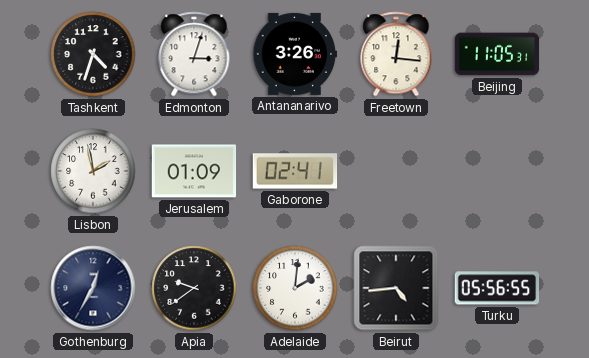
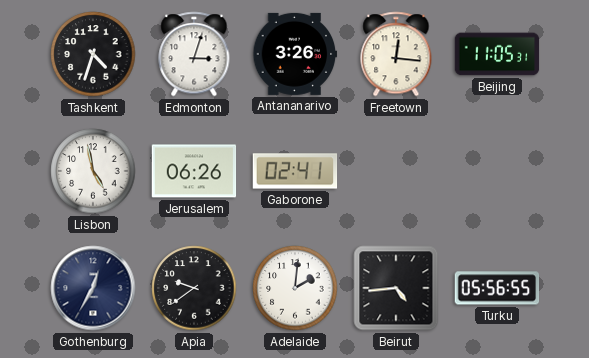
Lisbon: 1:58 -> 4:58 (93, 171)
Jerusalem: 01:09 -> 06:26 (194, 171)
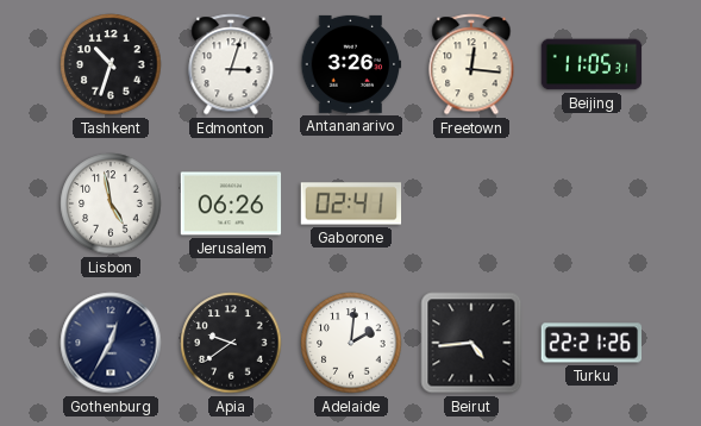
Tashkent: 4:33 -> 10:33 (111, 64)
Turku: 05:56 -> 22:21 (592, 343)
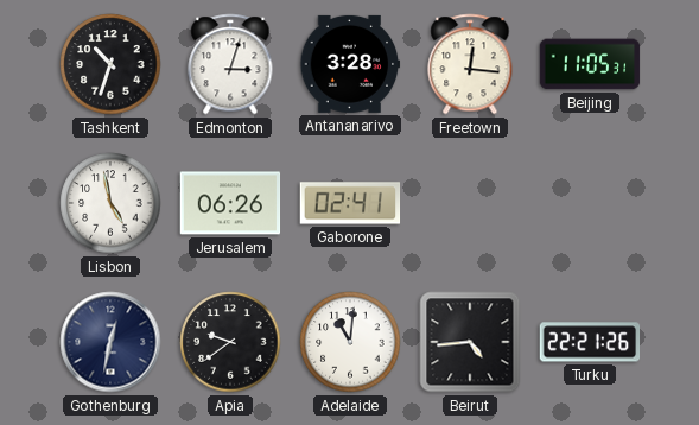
Antananarivo: 3:26 -> 3:28 (350, 64)
Gothenburg: 12:35 -> 12:32 (110, 342)
Adelaide: 2:01 -> 11:01 (350, 342)
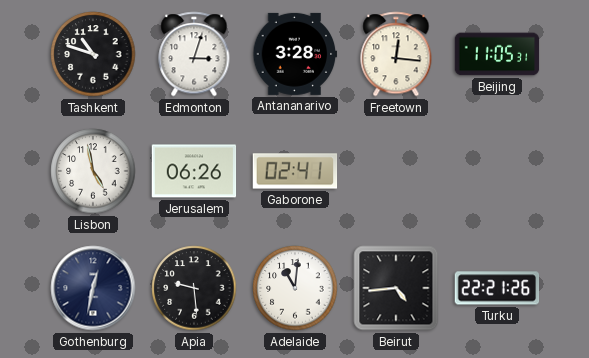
Tashkent: 10:33 -> 10:48 (93, 54)
Apia: 9:39 -> 9:29 (194, 288)
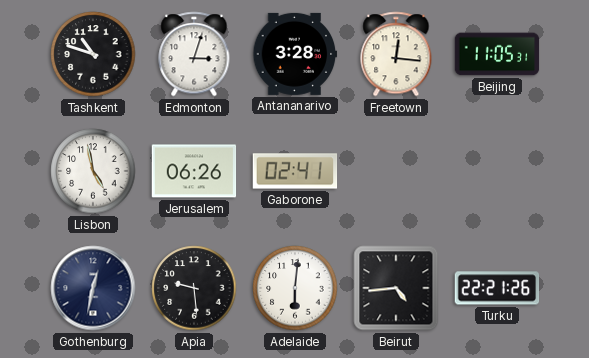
Adelaide: 11:01 -> 6:01 (295, 288)
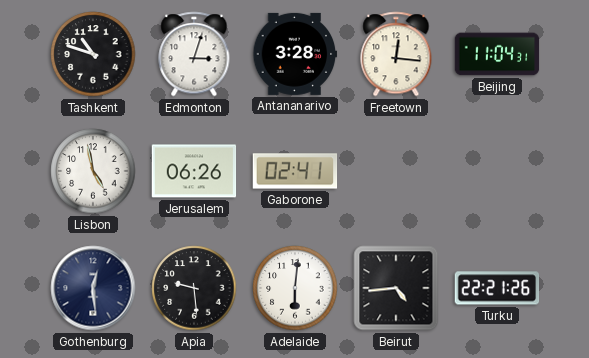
Beijing: 11:05 -> 11:04 (497, 54)
Gothenburg: 12:32 -> 12:29 (93, 288)
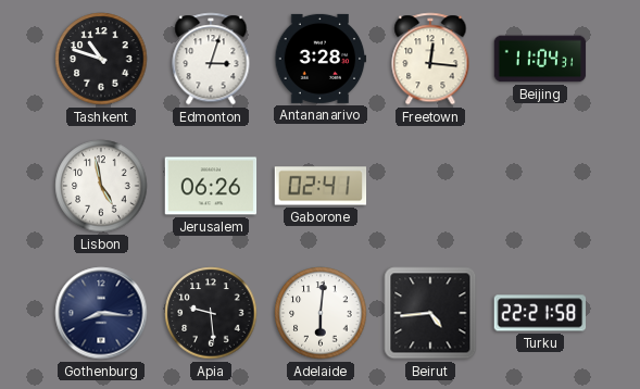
Gothenburg: 12:29 -> 8:16 (101, 313)
Turku: 22:21:26 -> 22:21:58 (540, 313)
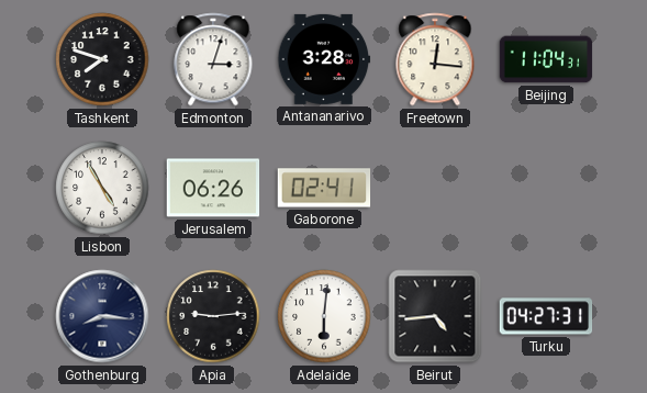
Tashkent: 10:48 -> 7:48 (102, 59)
Lisbon: 4:58 -> 4:55 (102, 188)
Apia: 9:29 -> 9:14 (213, 316)
Turku: 22:21 -> 04:27 (546, 316)
